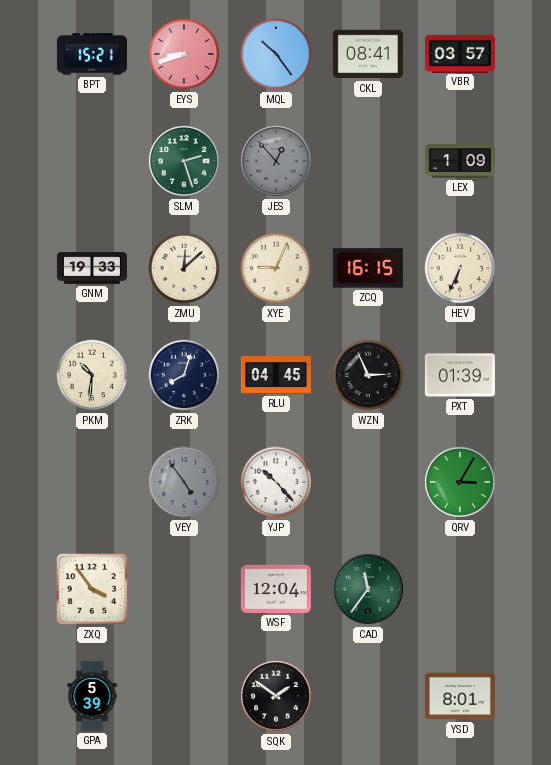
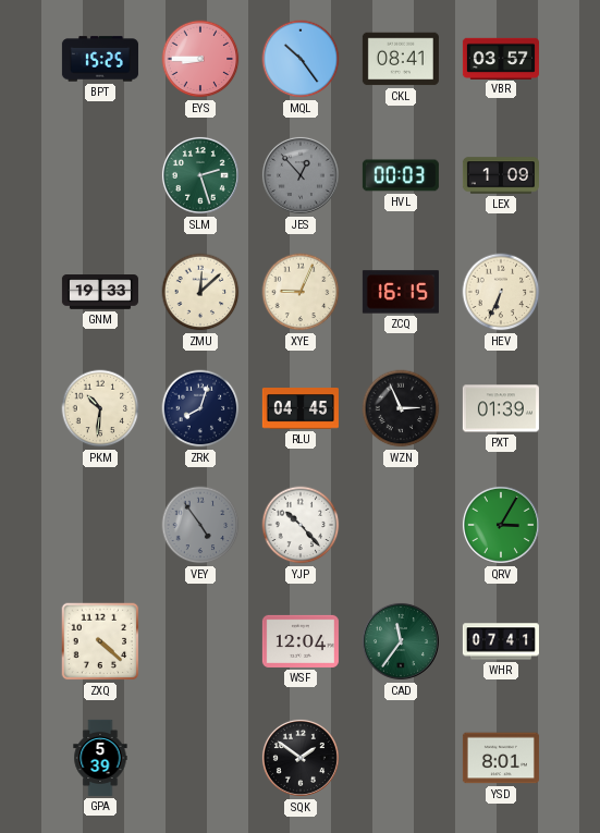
BPT: 15:21 -> 15:25 (100, 59)
EYS: 8:42 -> 8:45 (200, 59)
HVL: none -> 00:03 (401, 175)
ZXQ: 3:54 -> 4:22 (100, 641)
WHR: none -> 07:41 (501, 641)
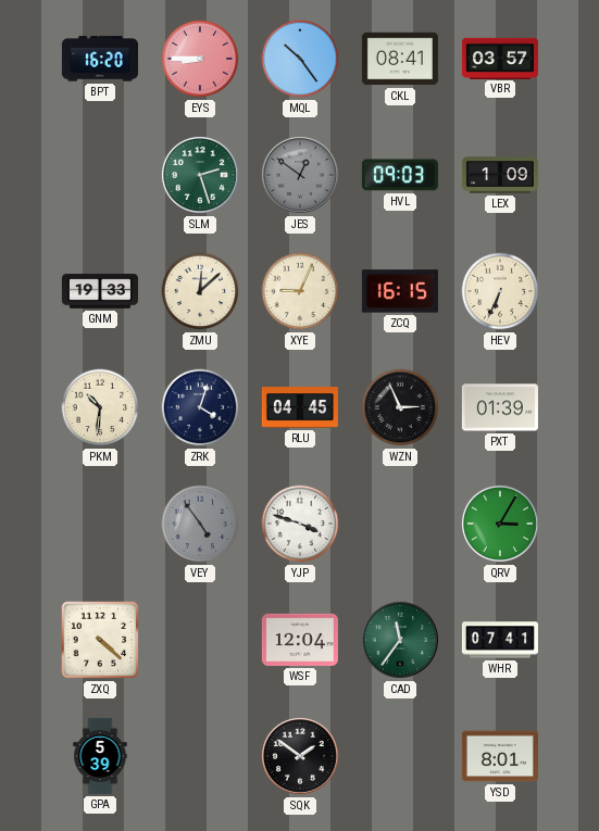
BPT: 15:25 -> 16:20 (100, 59)
JES: 12:53 -> 12:51 (300, 175)
HVL: 00:03 -> 09:03 (400, 175)
ZRK: 8:03 -> 4:03 (200, 407)
YJP: 10:23 -> 3:48 (300, 524)
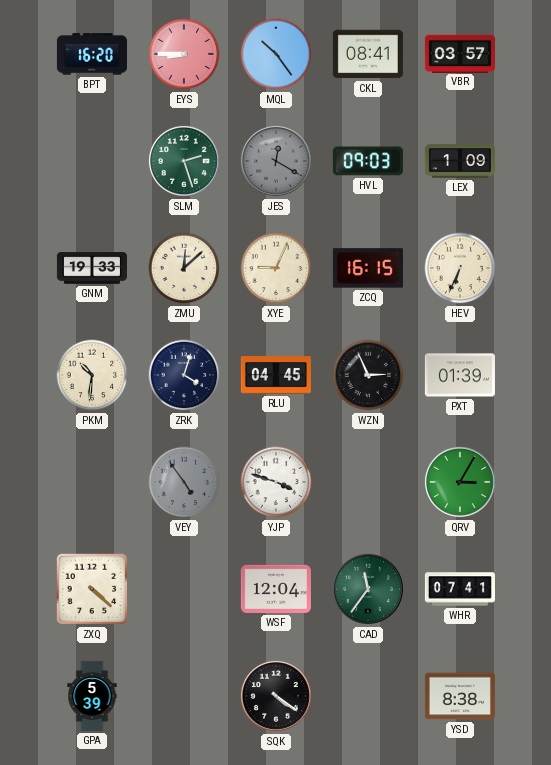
JES: 12:51 -> 12:20 (276, 161)
SQK: 1:51 -> 4:21 (276, 696)
YSD: 8:01 -> 8:38 (460, 696)
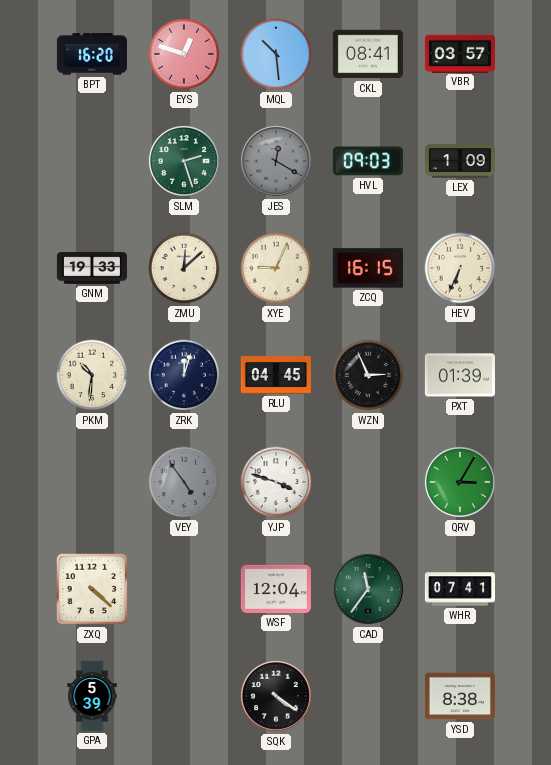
EYS: 8:45 -> 12:48 (184, 54)
MQL: 10:24 -> 10:29 (276, 54)
ZRK: 4:03 -> 12:03 (184, 375)
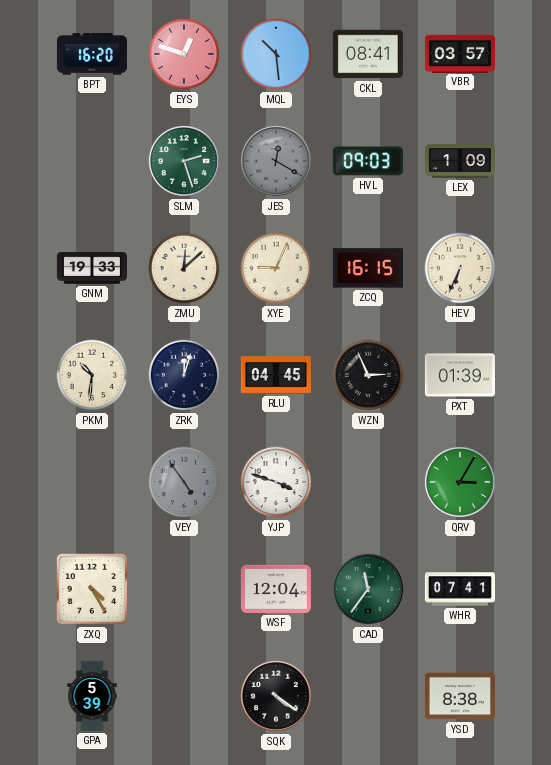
ZXQ: 4:22 -> 4:25 (92, 589)
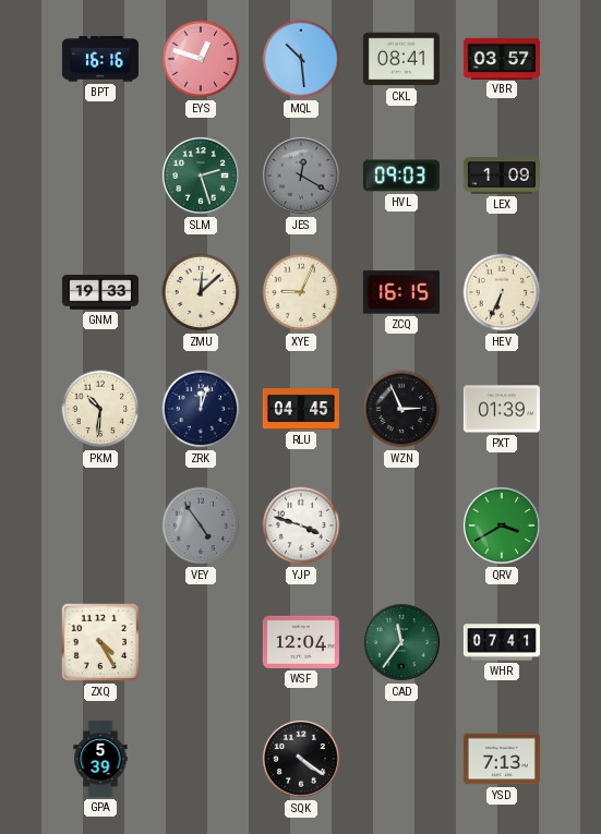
BPT: 16:20 -> 16:16 (100, 59)
QRV: 3:05 -> 3:40 (502, 525)
YSD: 8:38 -> 7:13 (502, 759)
